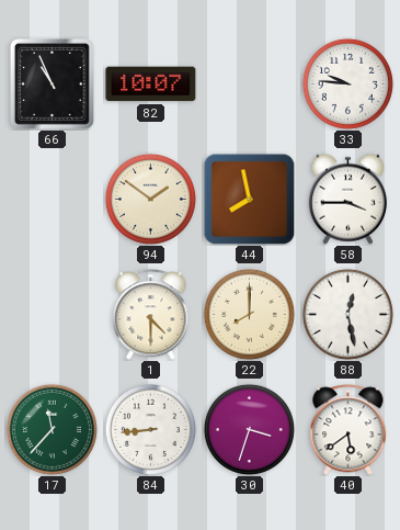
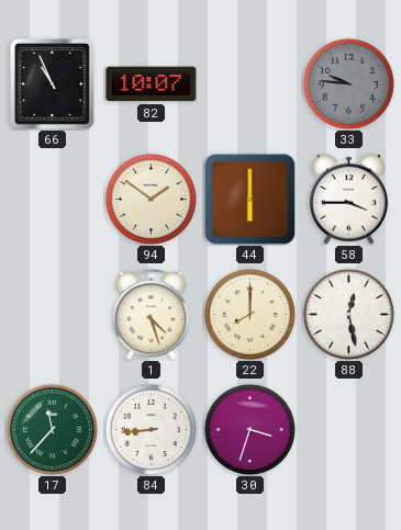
33 dial: white -> grey (348, 83)
44: 7:58 -> 6:00 (249, 199)
1: 4:30 -> 4:27 (152, 315)
40: 5:39 -> none (348, 430)
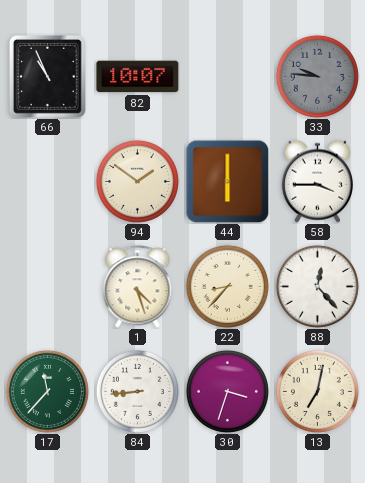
22: 8:00 -> 8:37 (227, 286)
88: 12:28 -> 12:23 (317, 286)
13: none -> 7:02 (317, 391)
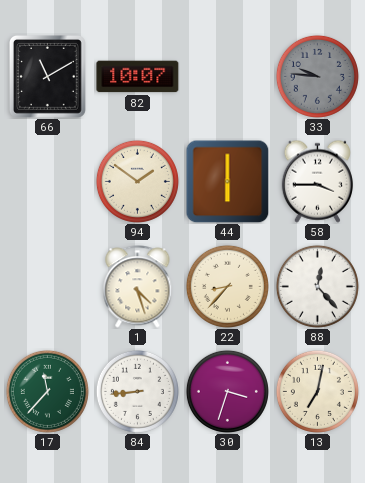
66: 10:56 -> 11:10 (47, 76)
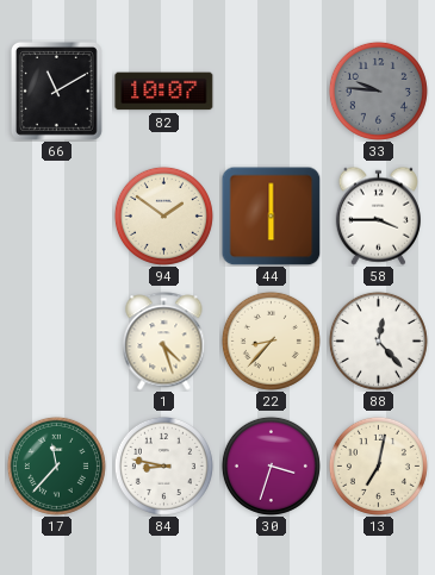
84: 8:44 -> 8:47 (163, 465)
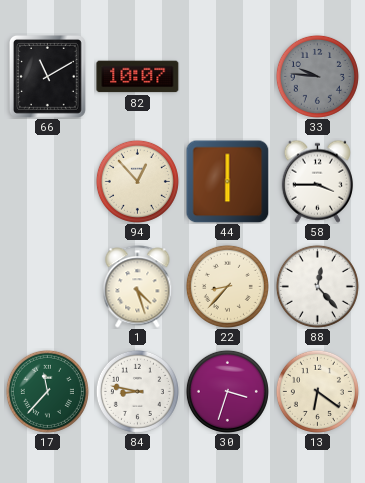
94: 1:51 -> 12:53 (137, 181)
13: 7:02 -> 6:21 (317, 391)
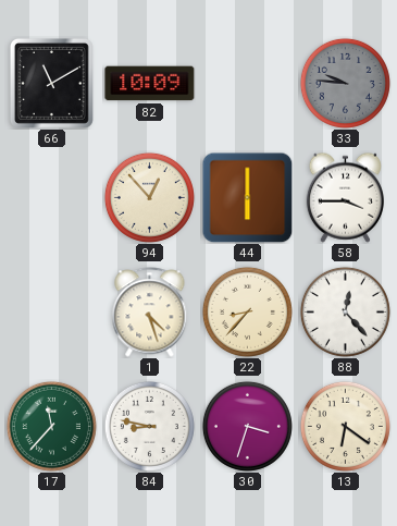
82: 10:07 -> 10:09 (150, 84)
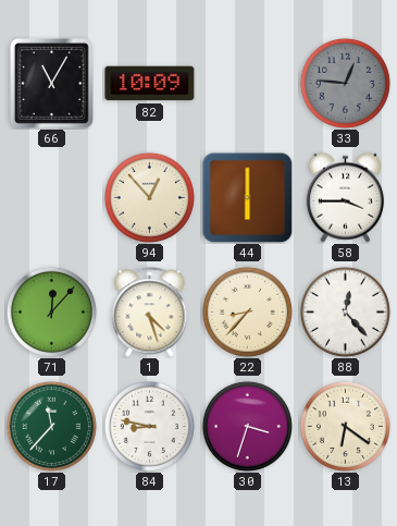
66: 11:10 -> 11:05 (51, 83)
33: 9:46 -> 12:46 (345, 83)
71: none -> 12:07 (51, 311)
